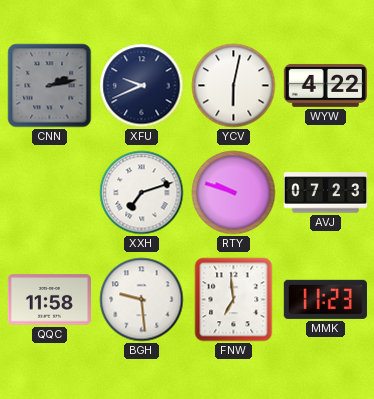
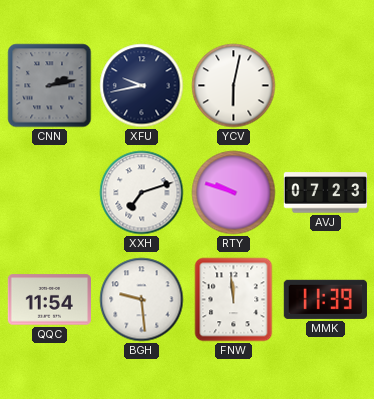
XFU: 9:41 -> 9:43 (142, 86)
WYW: 4:22 -> none (325, 85)
QQC: 11:58 -> 11:54 (49, 300)
FNW: 6:59 -> 11:59 (234, 300)
MMK: 11:23 -> 11:39 (325, 299)
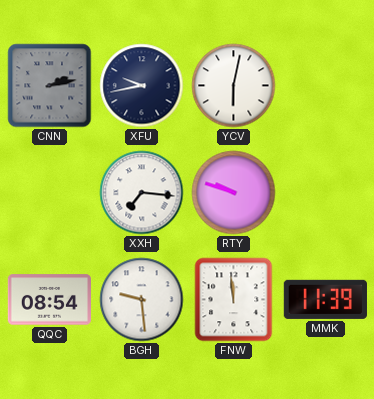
XXH: 7:12 -> 7:16 (142, 193)
AVJ: 07:23 -> none (325, 193)
QQC: 11:54 -> 08:54 (49, 300)
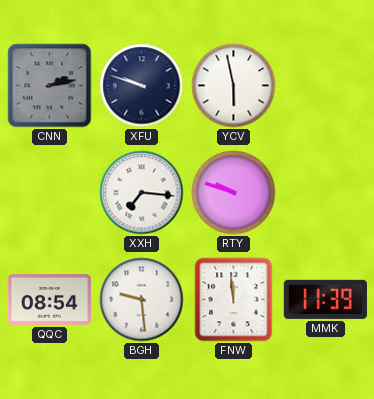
XFU: 9:43 -> 9:48 (142, 86)
YCV: 6:02 -> 5:58 (234, 86)
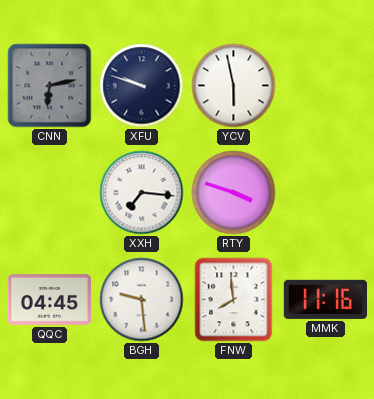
CNN: 2:13 -> 6:13 (50, 86)
RTY: 9:48 -> 3:48 (234, 193)
QQC: 08:54 -> 04:45 (49, 300)
FNW: 11:59 -> 7:59 (234, 300)
MMK: 11:39 -> 11:16 (325, 299)
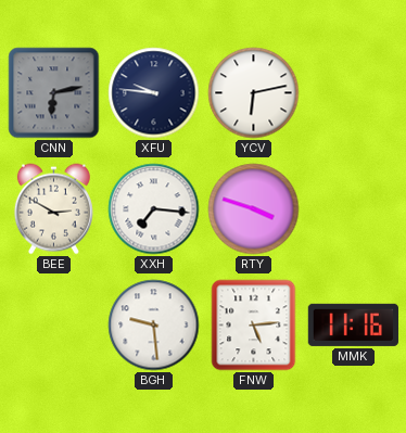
XFU: 9:48 -> 9:46 (154, 93)
YCV: 5:58 -> 6:13 (254, 93)
BEE: none -> 2:50 (53, 209)
QQC: 04:45 -> none (49, 300)
FNW: 7:59 -> 5:14 (254, 326)
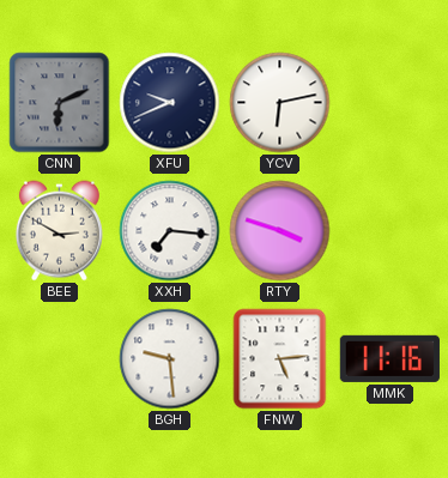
CNN: 6:13 -> 6:11 (60, 103)
XFU: 9:46 -> 9:41 (170, 103)
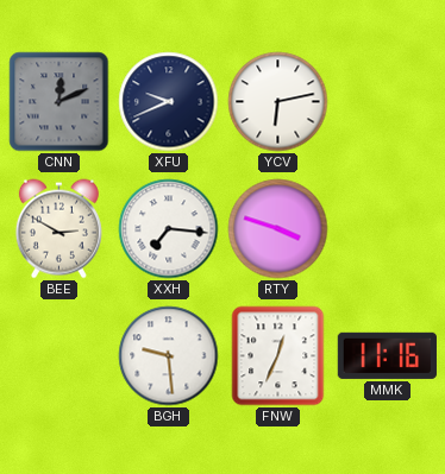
CNN: 6:11 -> 12:11 (59, 102)
FNW: 5:14 -> 12:34 (278, 356)
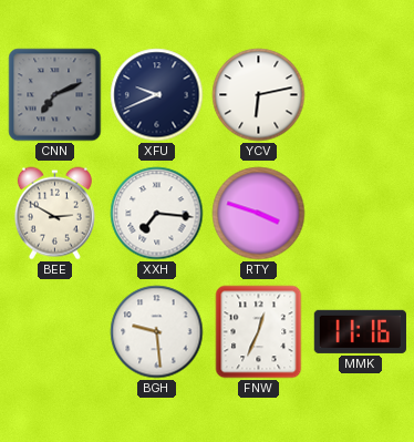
CNN: 12:11 -> 7:11 (55, 95)
